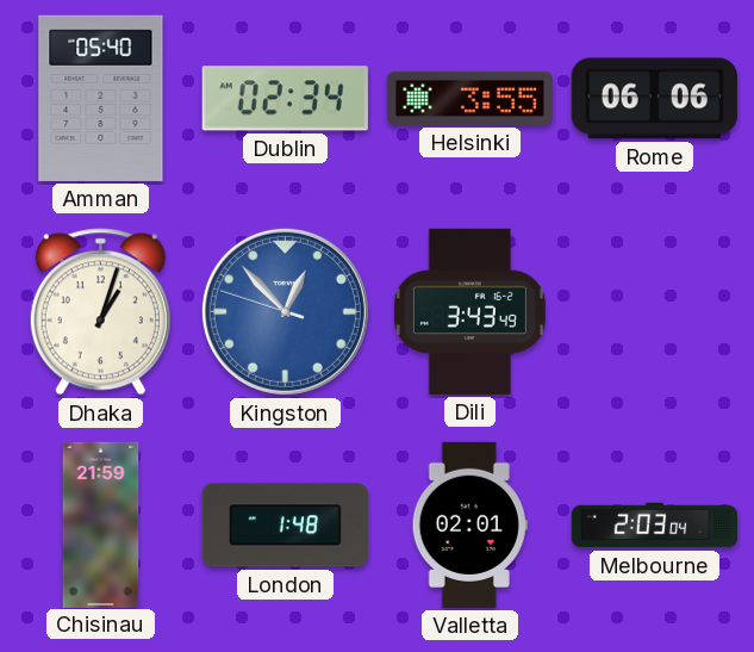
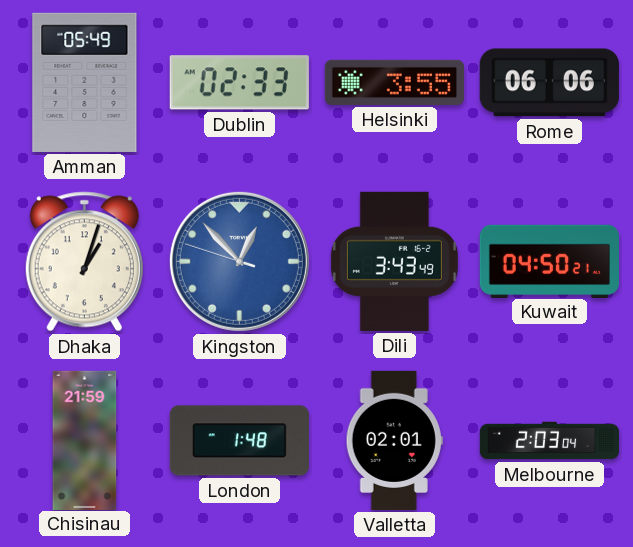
Amman: 05:40 -> 05:49 (85, 82)
Dublin: 02:34 -> 02:33 (239, 83)
Kuwait: none -> 04:50 (549, 261)
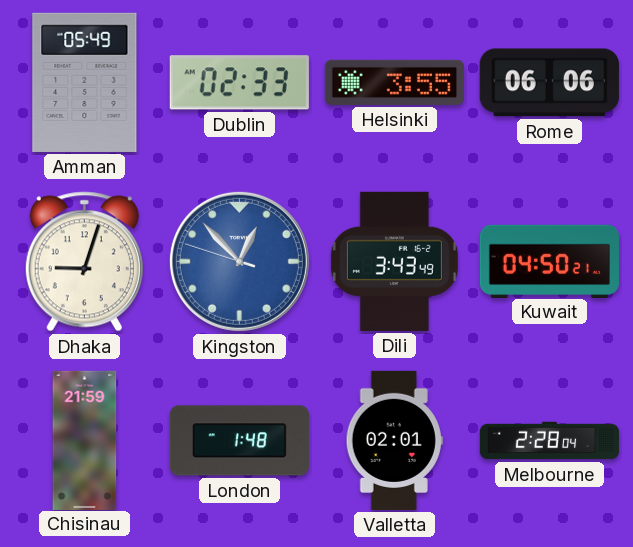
Dhaka: 1:03 -> 9:03 (84, 262)
Melbourne: 2:03 -> 2:28 (550, 441)
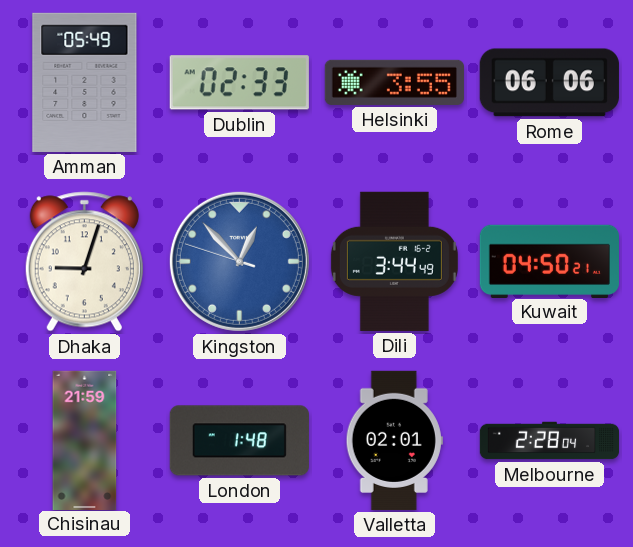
Dili: 3:43 -> 3:44 (394, 261)
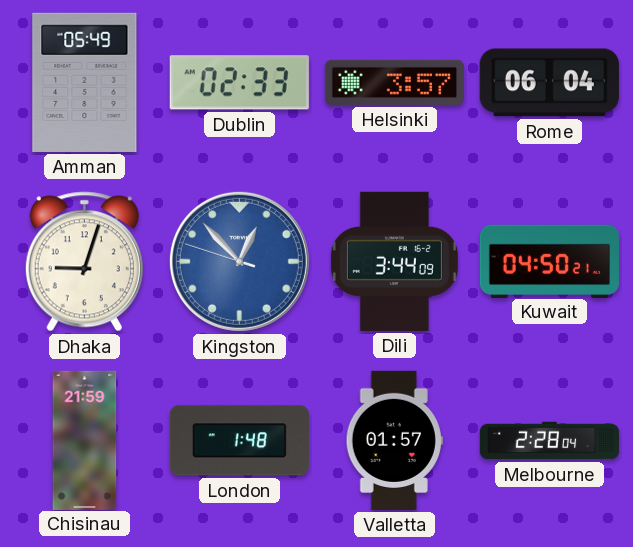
Helsinki: 3:55 -> 3:57 (394, 82)
Rome: 06:06 -> 06:04 (549, 83)
Dili: 3:44:49 -> 3:44:09 (394, 261)
Valletta: 02:01 -> 01:57 (394, 440)
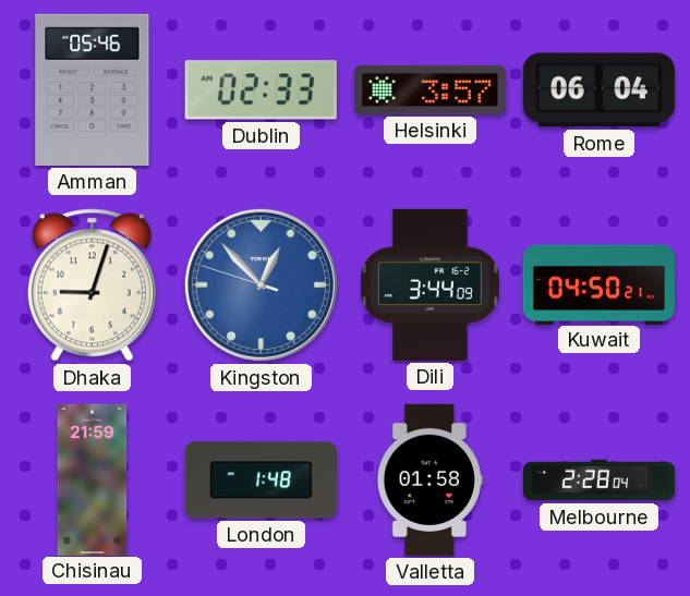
Amman: 05:49 -> 05:46 (93, 89)
Valletta: 01:57 -> 01:58 (429, 479)
